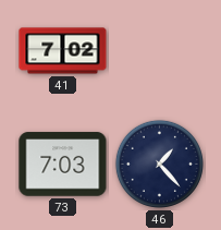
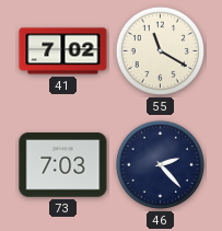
55: none -> 11:20 (160, 50)
46: 1:23 -> 2:23 (160, 164)
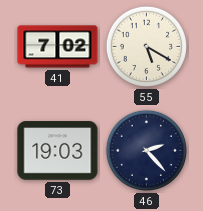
55: 11:20 -> 5:20 (146, 46)
73: 7:03 -> 19:03 (58, 151)
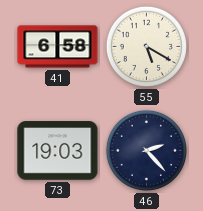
41: 7:02 -> 6:58 (58, 47)
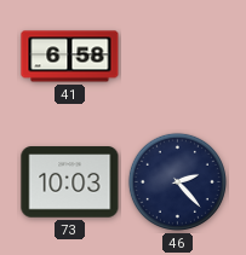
55: 5:20 -> none (146, 46)
73: 19:03 -> 10:03 (70, 182)
